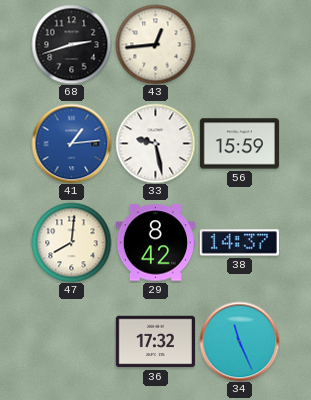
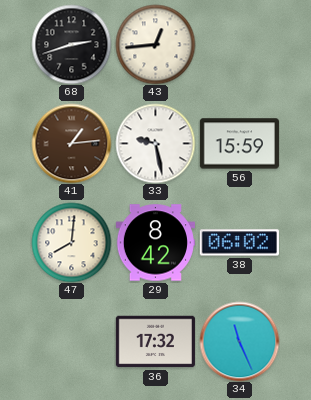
41 dial: blue -> brown (71, 143)
38: 14:37 -> 06:02 (239, 243)
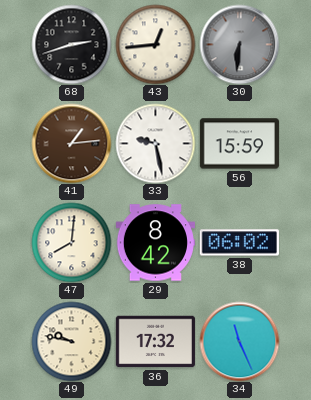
30: none -> 6:31 (239, 44)
49: none -> 9:47 (71, 341)
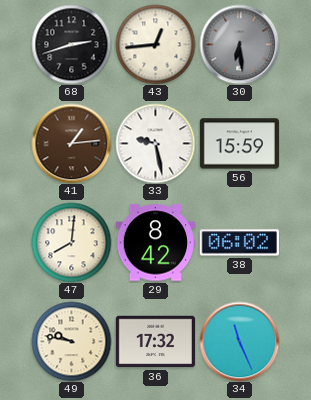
30: 6:31 -> 6:29 (239, 44)
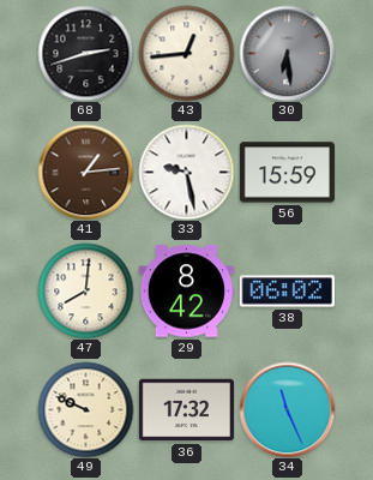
49: 9:47 -> 9:49 (85, 409)
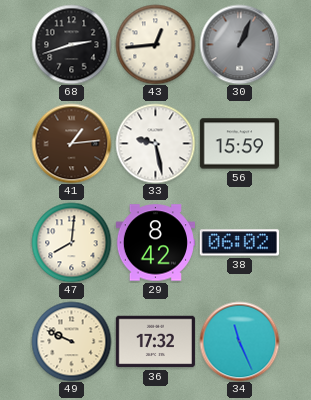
30: 6:29 -> 1:04 (239, 44)
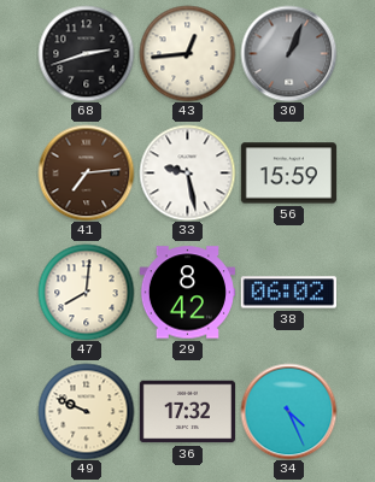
41: 1:14 -> 7:14 (86, 172)
34: 11:26 -> 4:26 (288, 411)
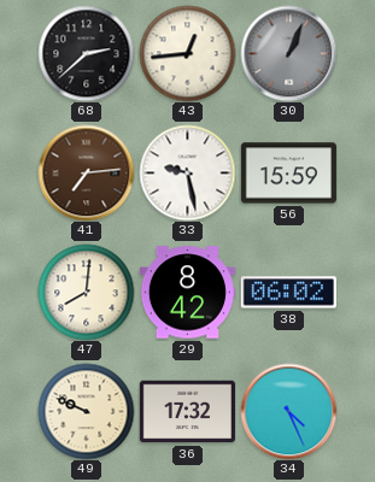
68: 2:42 -> 2:38 (86, 53)
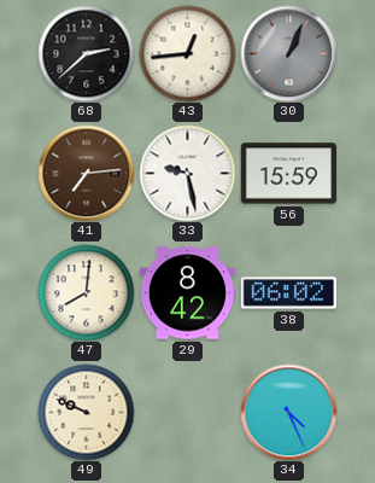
36: 17:32 -> none (187, 412)
